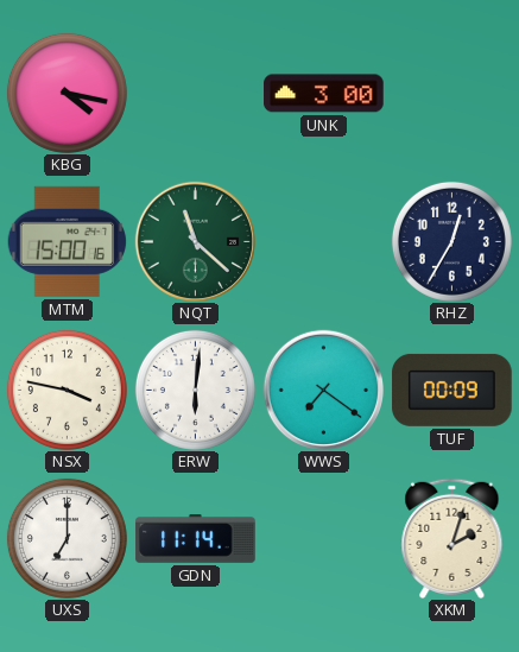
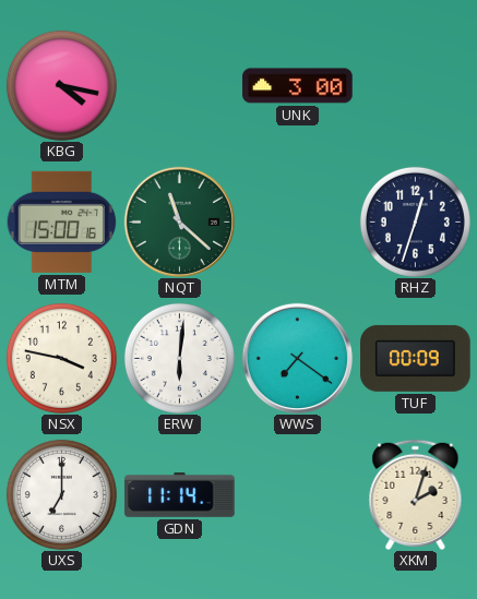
RHZ: 12:35 -> 12:33 (415, 221)
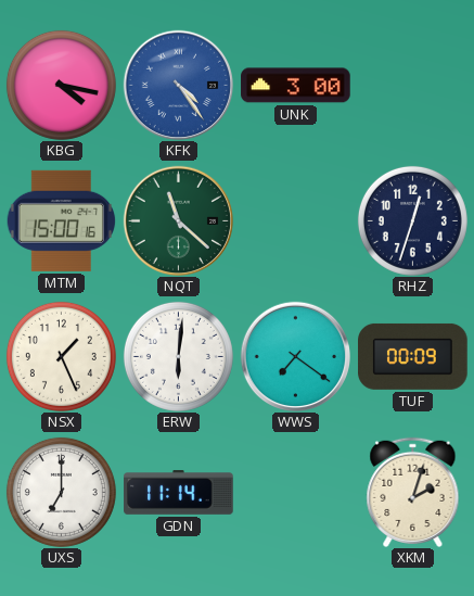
KFK: none -> 4:24 (178, 85)
NSX: 3:47 -> 1:26 (61, 356)
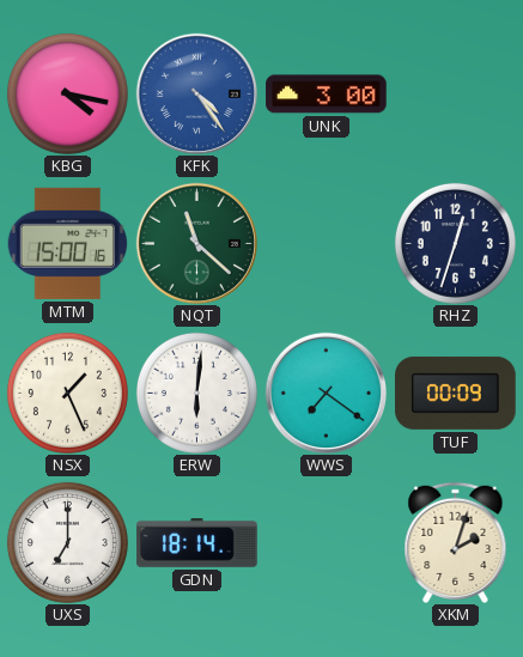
GDN: 11:14 -> 18:14 (197, 543)
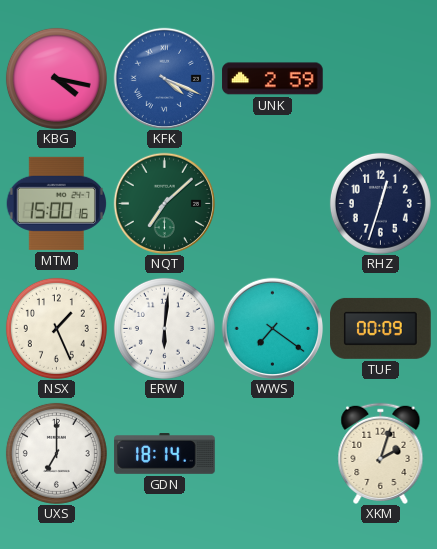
KFK: 4:24 -> 4:19 (164, 78)
UNK: 3:00 -> 2:59 (273, 79)
NQT: 11:22 -> 7:08 (164, 203)
